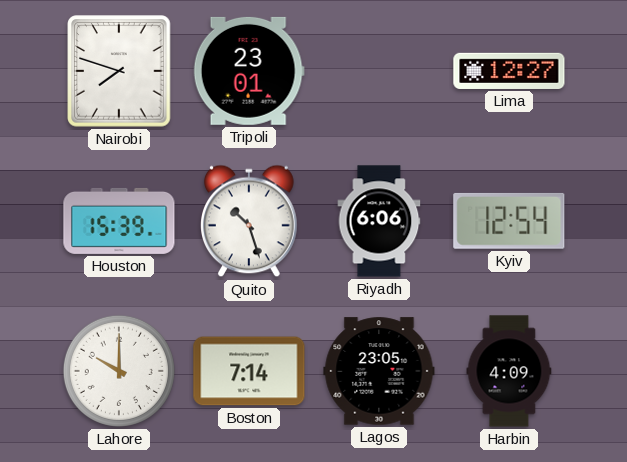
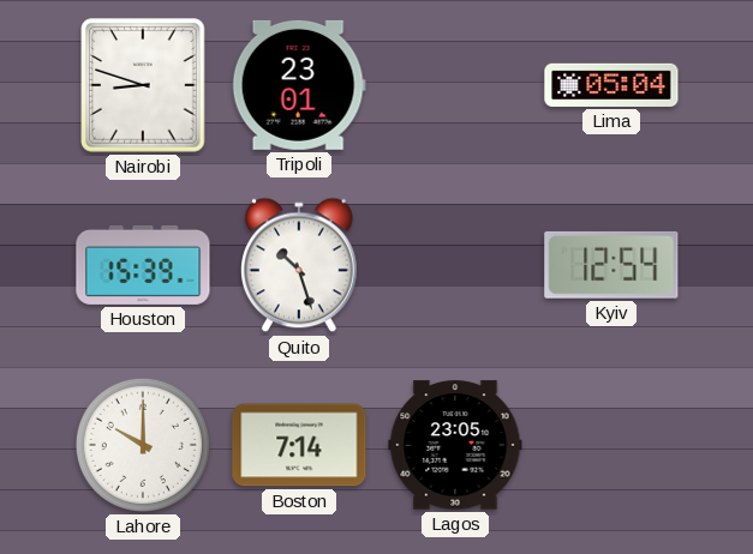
Nairobi: 7:48 -> 8:48 (143, 85)
Lima: 12:27 -> 05:04 (611, 85)
Riyadh: 6:06 -> none (379, 221)
Harbin: 4:09 -> none (509, 371)
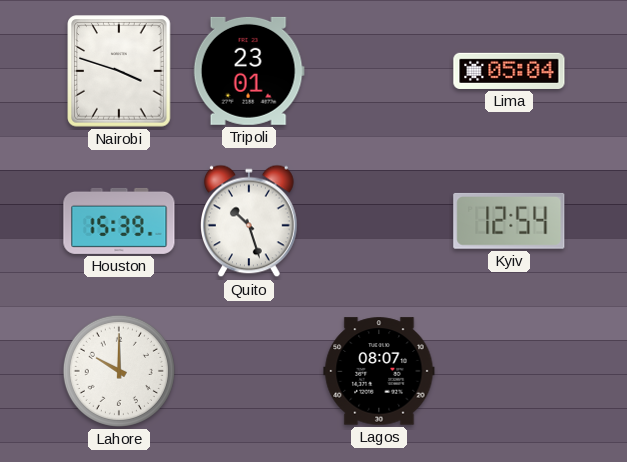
Nairobi: 8:48 -> 3:48 (119, 71)
Boston: 7:14 -> none (299, 445)
Lagos: 23:05 -> 08:07 (379, 371)
